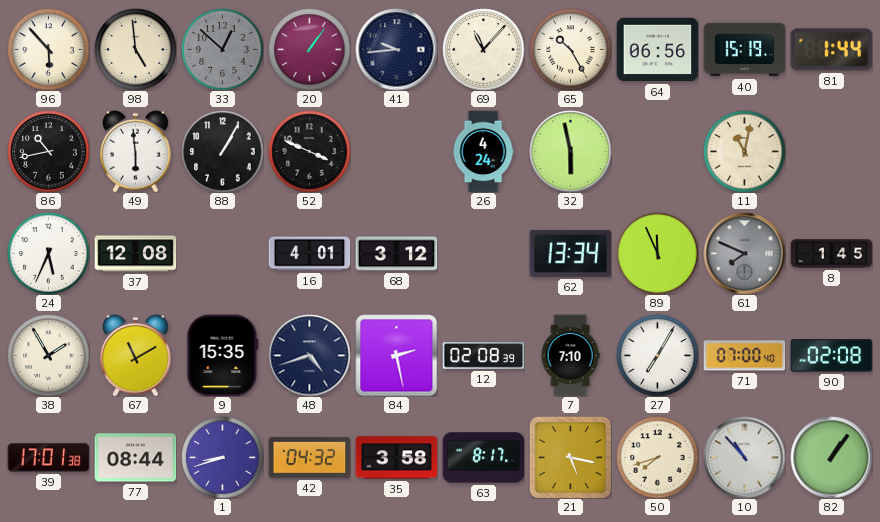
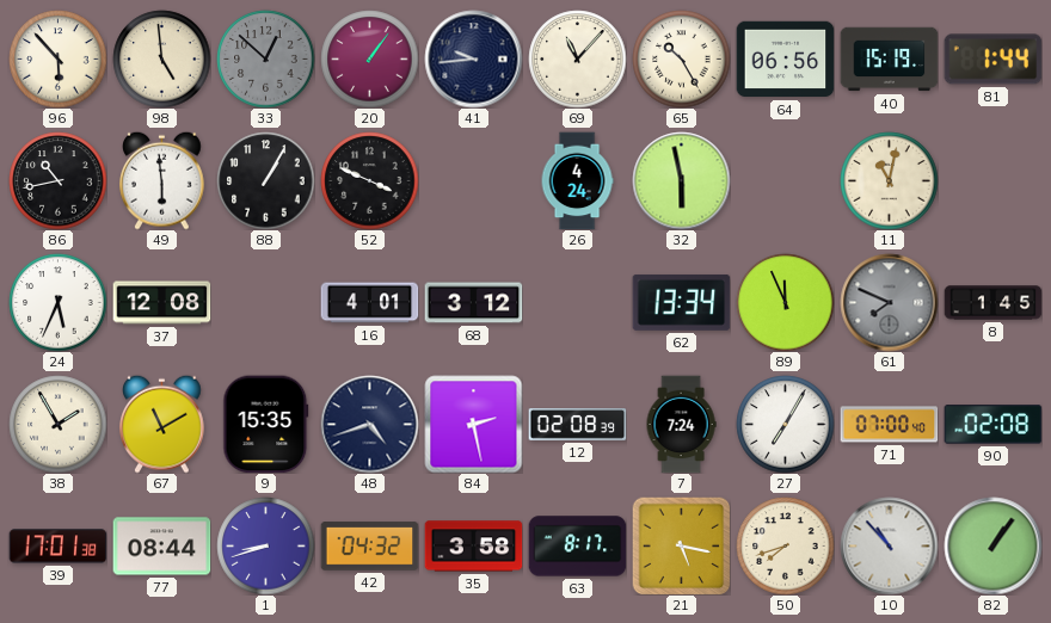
7: 7:10 -> 7:24 (681, 424)
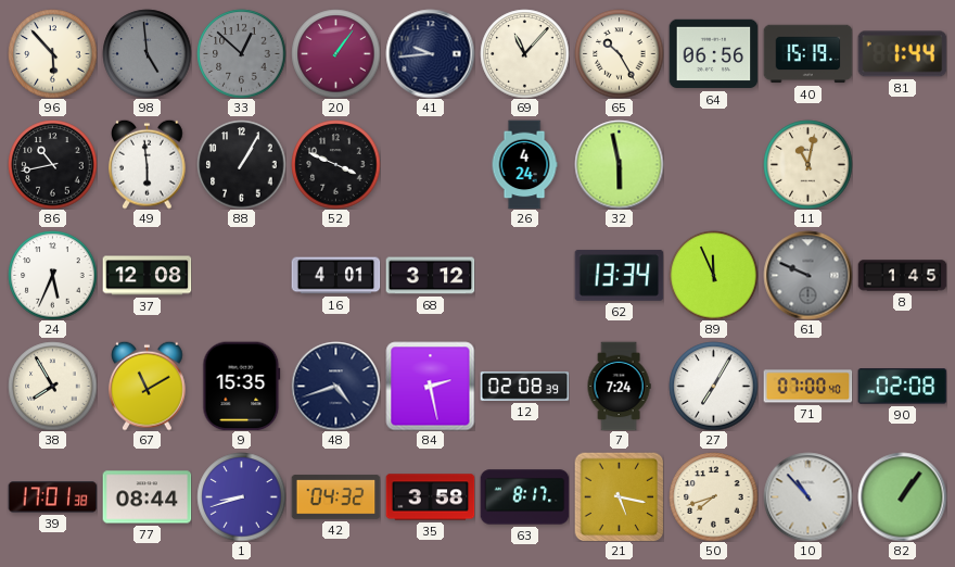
98 dial: cream -> grey (147, 53)
61: 7:49 -> 9:49 (807, 275)
38: 1:55 -> 7:55 (52, 386)
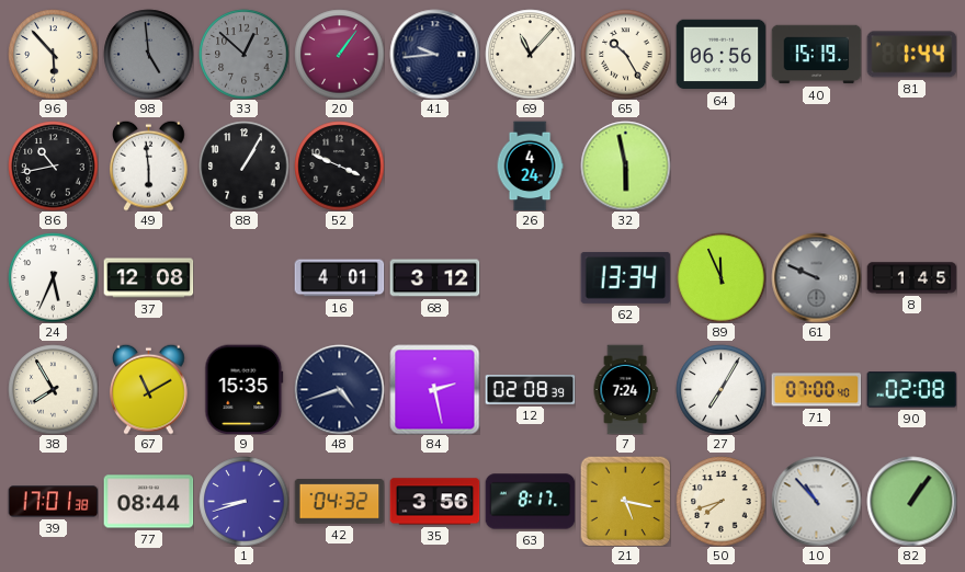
11: 11:02 -> none (807, 164)
35: 3:58 -> 3:56 (434, 502)
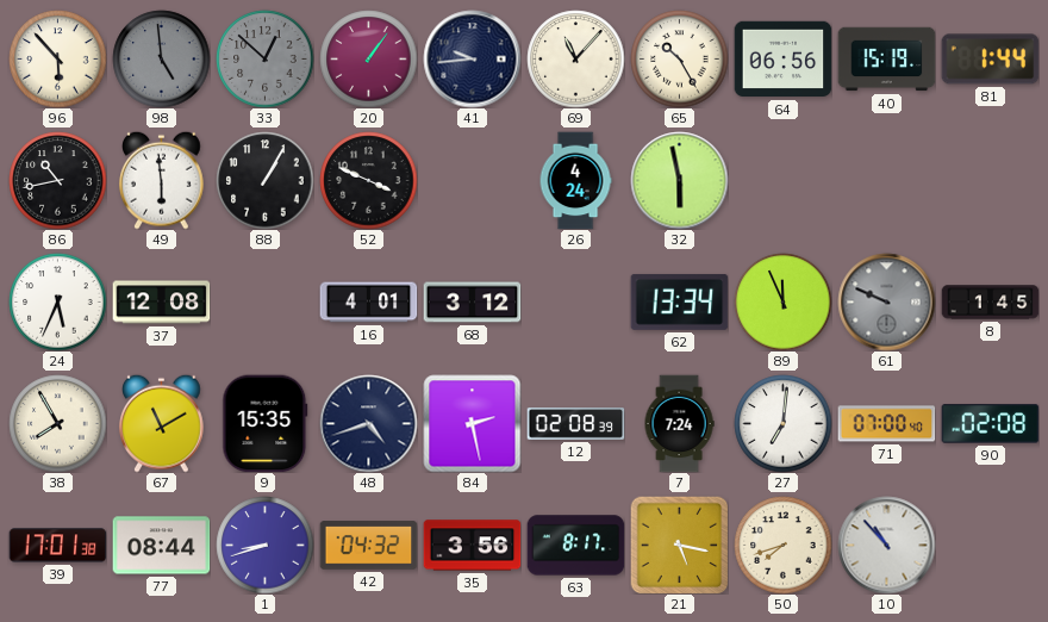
27: 7:05 -> 7:01 (782, 423)
82: 1:06 -> none (911, 501)
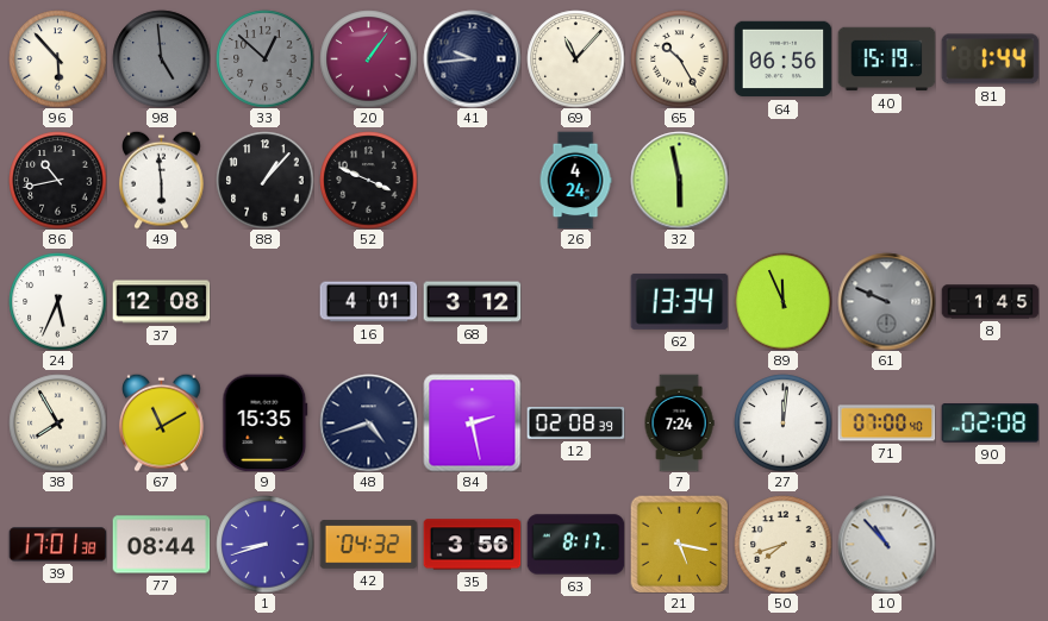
88: 1:05 -> 1:07 (264, 180)
27: 7:01 -> 12:01 (782, 422)
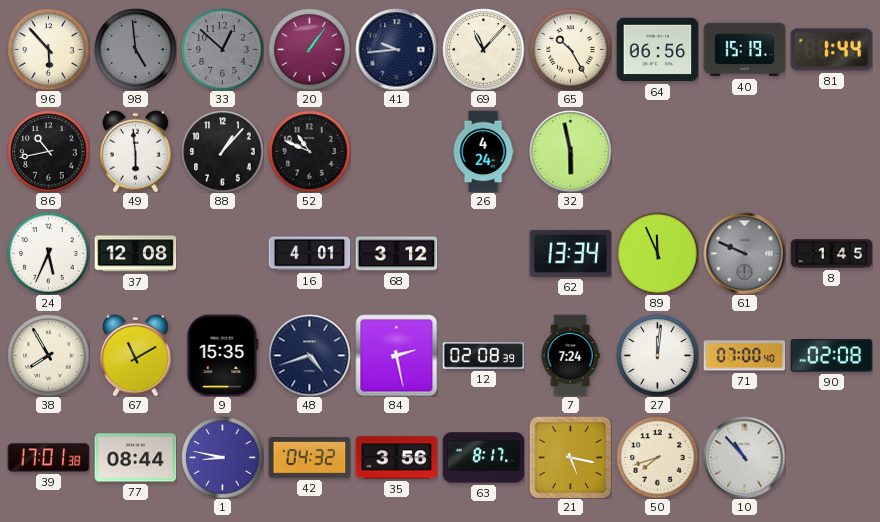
52: 3:49 -> 10:49 (309, 151)
1: 8:42 -> 8:47 (222, 457)
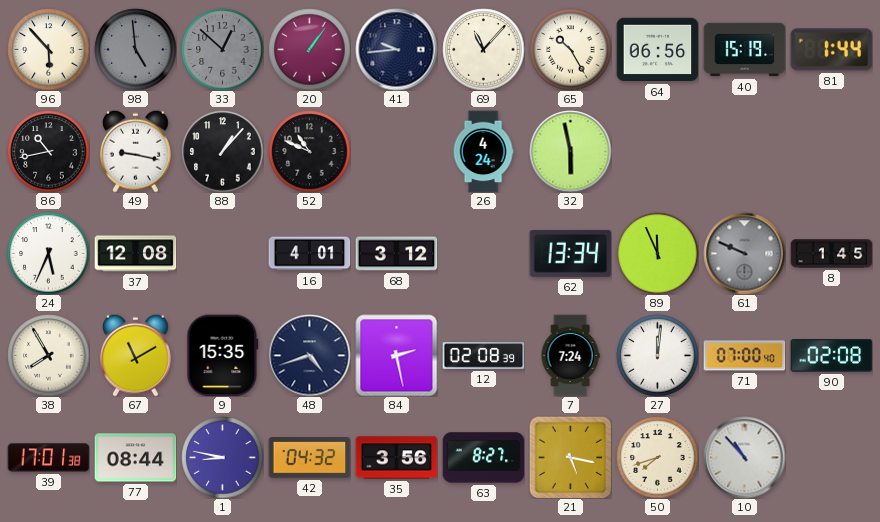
49: 5:59 -> 9:17 (136, 151)
63: 8:17 -> 8:27 (483, 458)
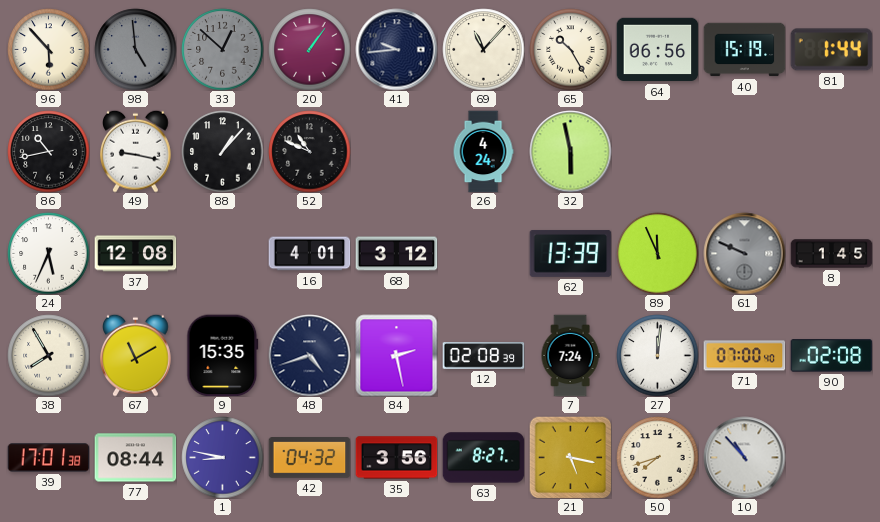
62: 13:34 -> 13:39 (570, 253)
